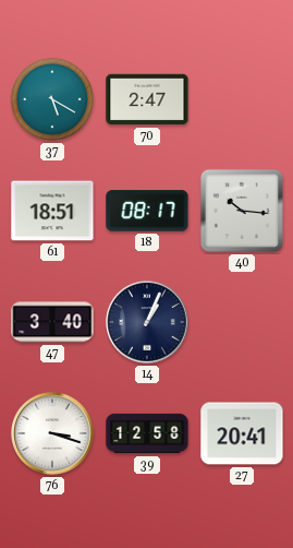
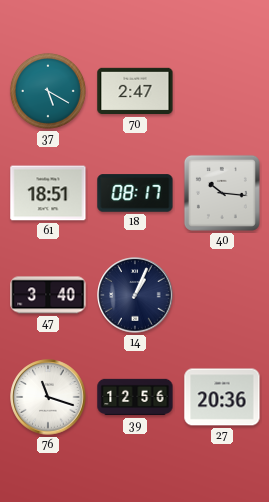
76: 3:18 -> 11:18 (48, 397)
39: 12:58 -> 12:56 (135, 397)
27: 20:41 -> 20:36 (222, 397)
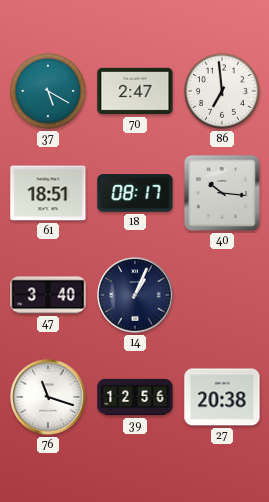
86: none -> 6:59 (222, 91)
27: 20:36 -> 20:38 (222, 397)
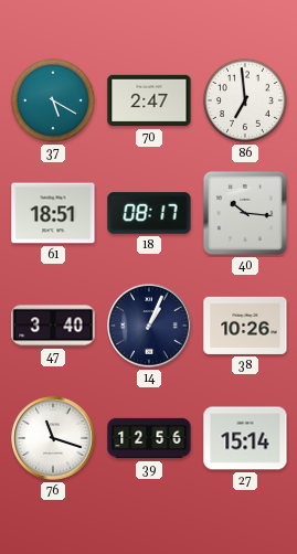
38: none -> 10:26 (245, 326)
27: 20:38 -> 15:14 (245, 438)
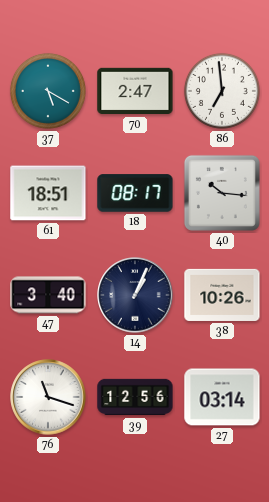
27: 15:14 -> 03:14 (222, 397)
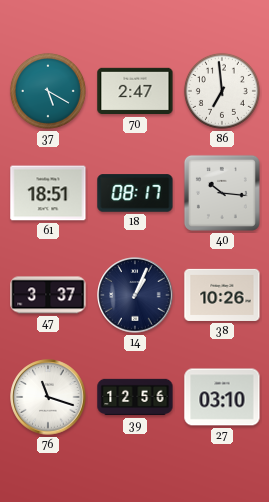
47: 3:40 -> 3:37 (48, 295)
27: 03:14 -> 03:10 (222, 397)
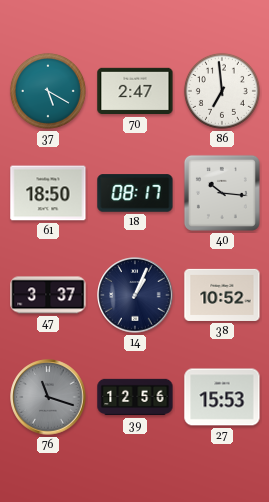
61: 18:51 -> 18:50 (48, 193)
38: 10:26 -> 10:52 (222, 295)
76 dial: white -> grey (48, 397)
27: 03:10 -> 15:53 (222, 397)
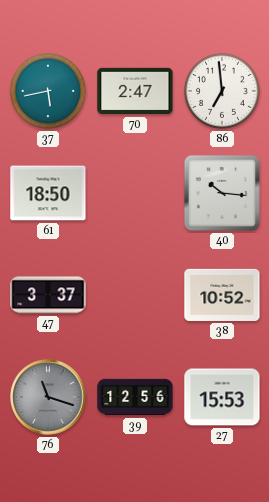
37: 5:20 -> 5:43 (48, 91)
18: 08:17 -> none (135, 193)
14: 1:04 -> none (135, 295)
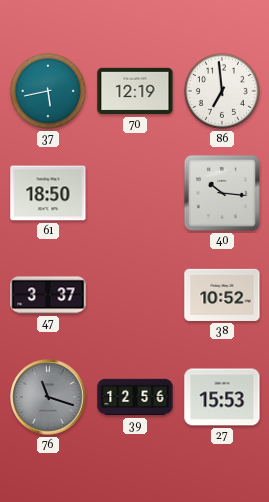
70: 2:47 -> 12:19 (135, 91)
